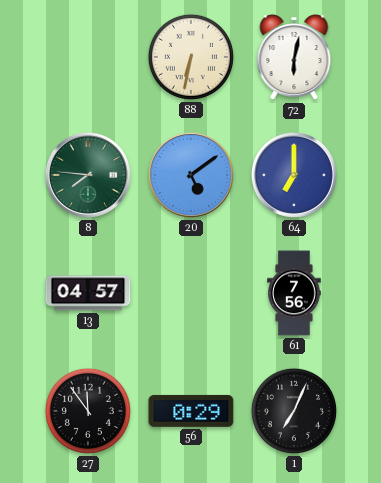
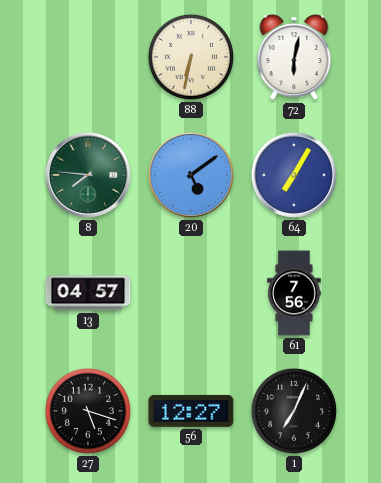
64: 7:00 -> 7:05 (294, 175)
27: 11:54 -> 5:18 (88, 411)
56: 0:29 -> 12:27 (191, 411)
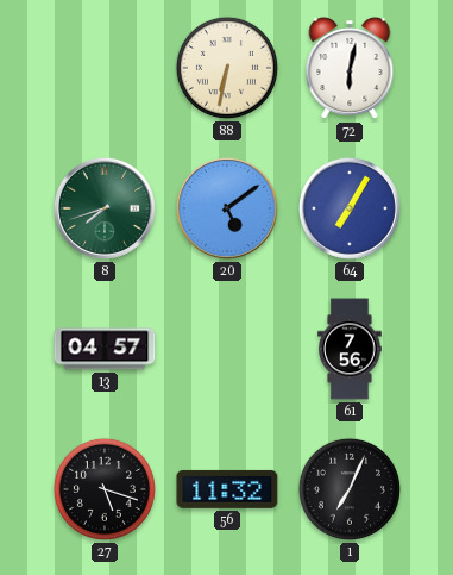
8: 7:46 -> 7:42 (105, 208)
56: 12:27 -> 11:32 (227, 489)
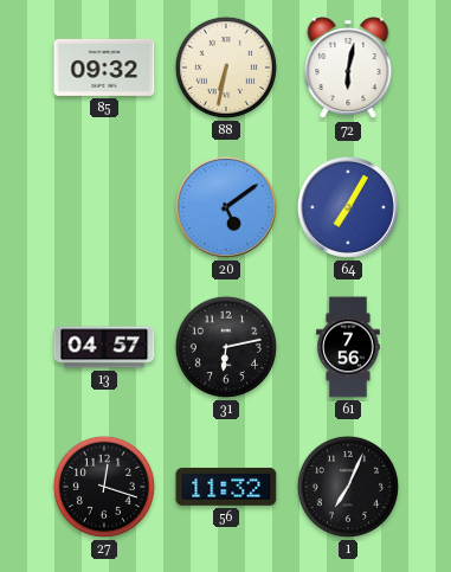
85: none -> 09:32 (104, 68)
8: 7:42 -> none (105, 208)
31: none -> 6:13 (226, 347)
27: 5:18 -> 12:18 (104, 487)
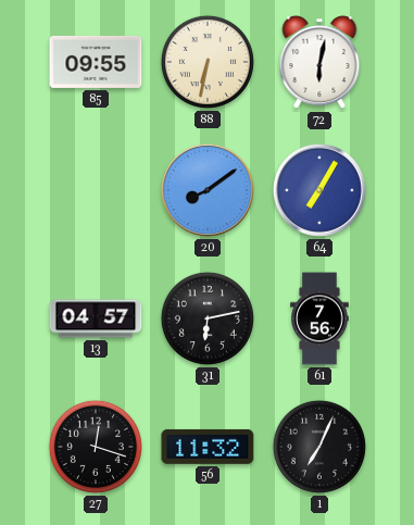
85: 09:32 -> 09:55 (96, 62)
20: 5:09 -> 8:09 (208, 190)
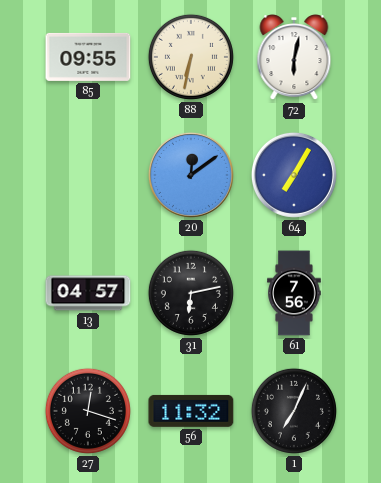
20: 8:09 -> 12:09 (191, 175)
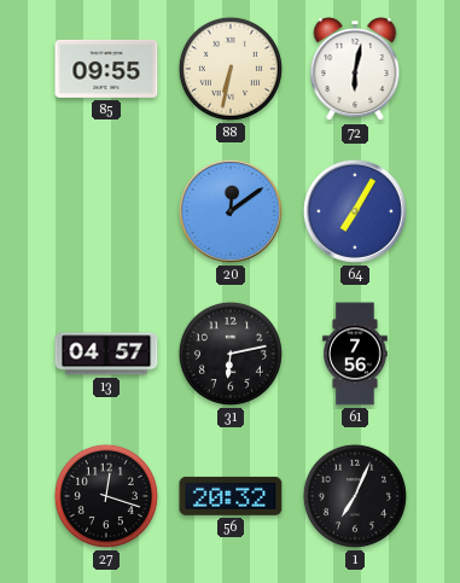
56: 11:32 -> 20:32 (231, 496)
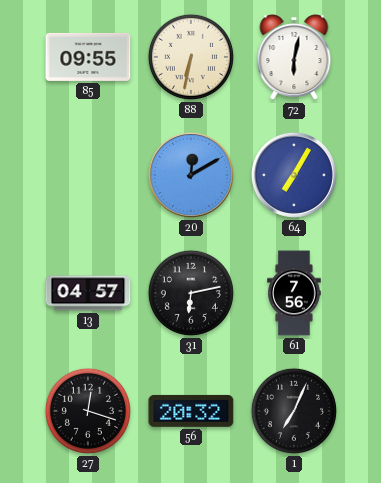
20: 12:09 -> 12:10 (191, 175)
